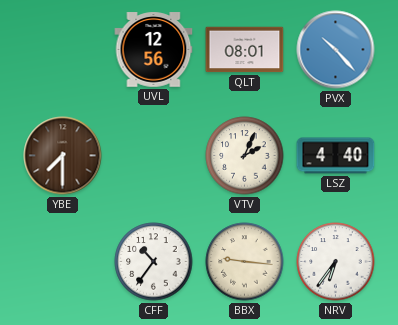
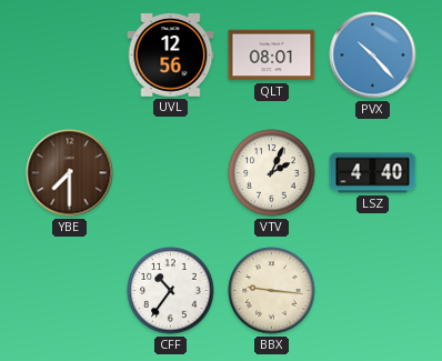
NRV: 6:36 -> none (336, 262)
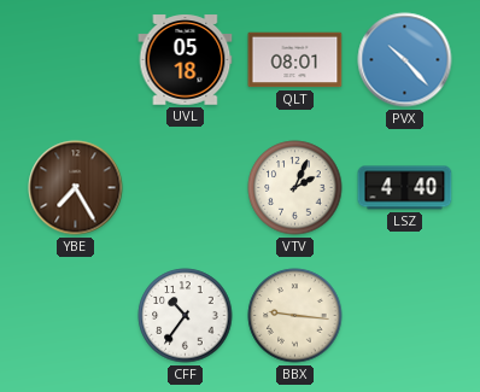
UVL: 12:56 -> 05:18 (186, 60)
YBE: 7:30 -> 7:25 (76, 188)
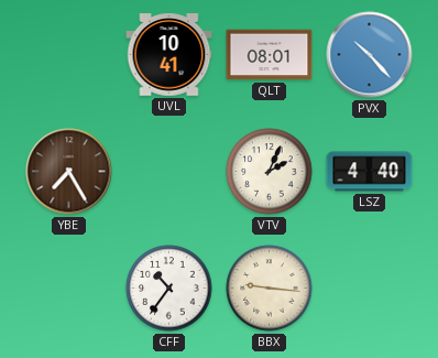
UVL: 05:18 -> 10:41 (169, 55)
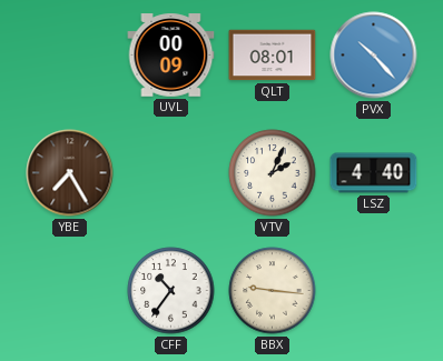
UVL: 10:41 -> 00:09 (171, 56)
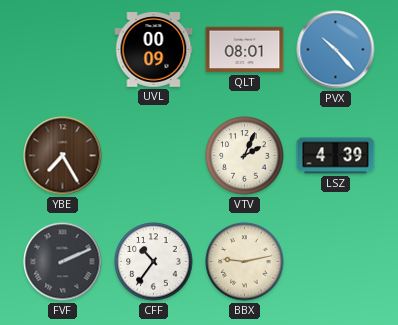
LSZ: 4:40 -> 4:39 (336, 156)
FVF: none -> 2:11 (63, 262)
BBX: 9:16 -> 9:13 (245, 262)
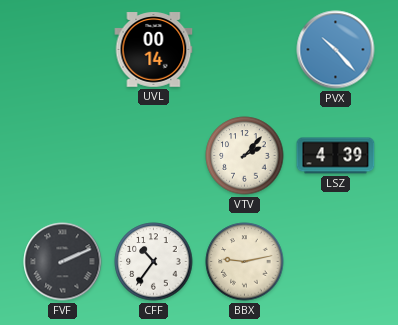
UVL: 00:09 -> 00:14 (154, 50)
QLT: 08:01 -> none (245, 50)
YBE: 7:25 -> none (63, 156)
VTV: 2:04 -> 2:07 (245, 156)
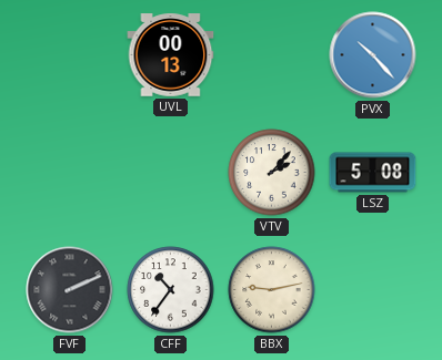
UVL: 00:14 -> 00:13 (171, 55)
LSZ: 4:39 -> 5:08 (373, 173)
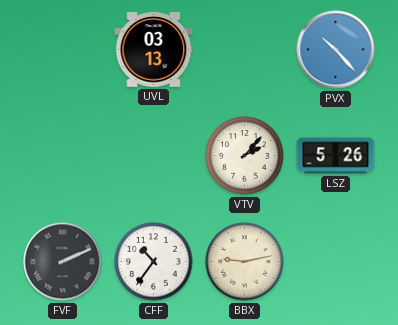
UVL: 00:13 -> 03:13 (154, 50)
LSZ: 5:08 -> 5:26 (336, 156)
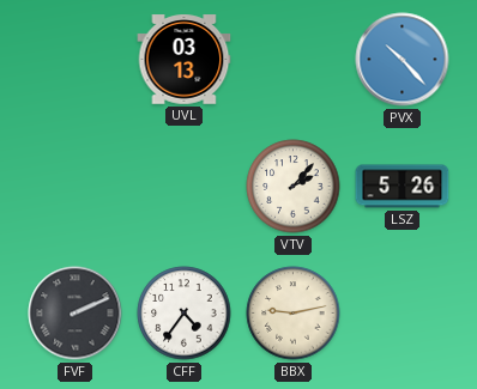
CFF: 10:36 -> 4:36 (185, 314)
